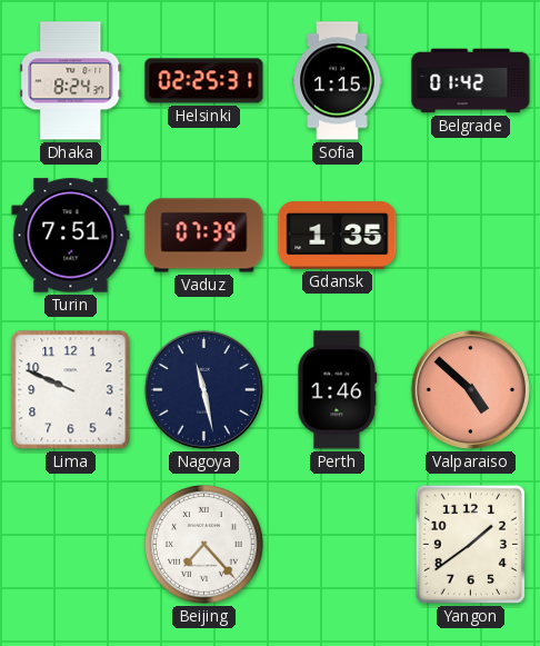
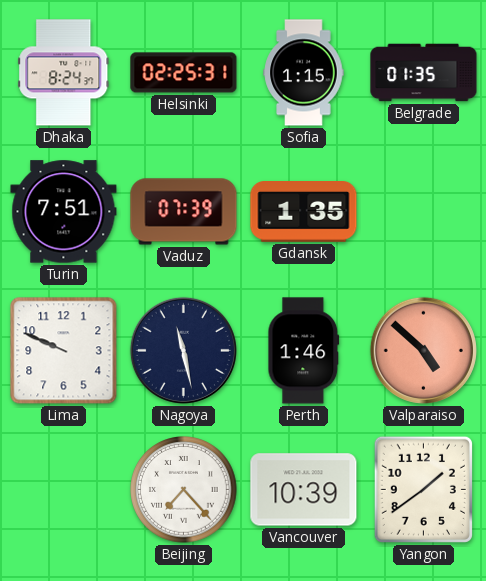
Belgrade: 01:42 -> 01:35 (424, 73)
Vancouver: none -> 10:39 (304, 490)
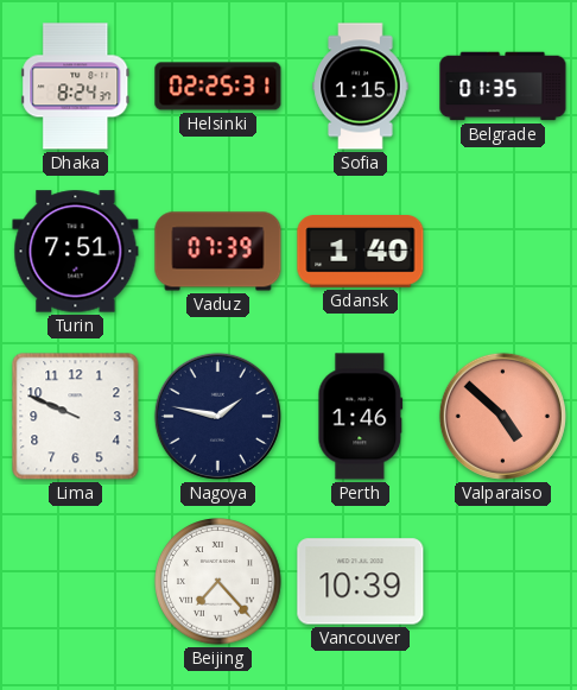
Gdansk: 1:35 -> 1:40 (361, 252)
Nagoya: 11:28 -> 1:47 (217, 416)
Yangon: 1:39 -> none (423, 489)
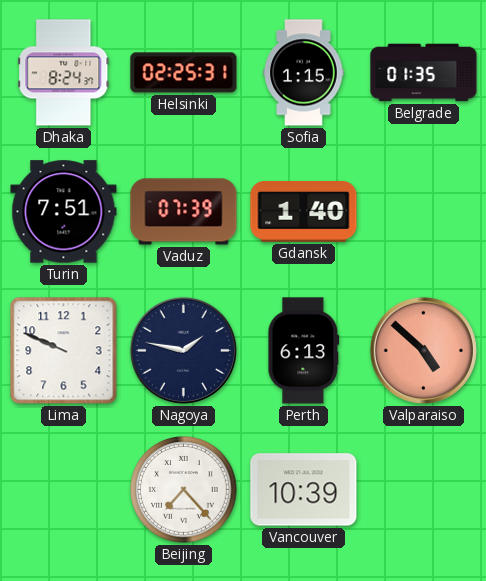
Perth: 1:46 -> 6:13 (304, 351)
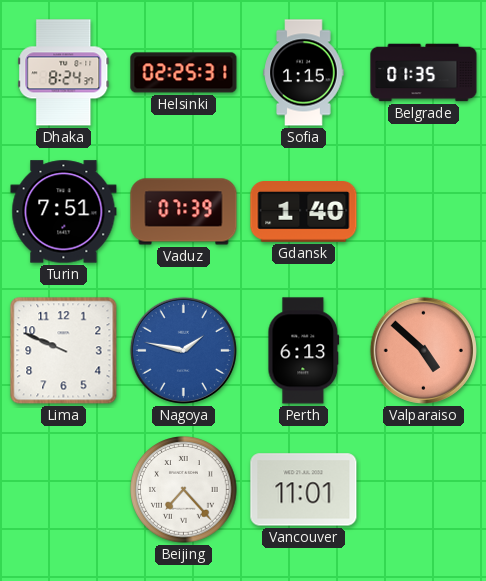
Nagoya dial: navy -> blue (183, 350)
Vancouver: 10:39 -> 11:01 (304, 490)
